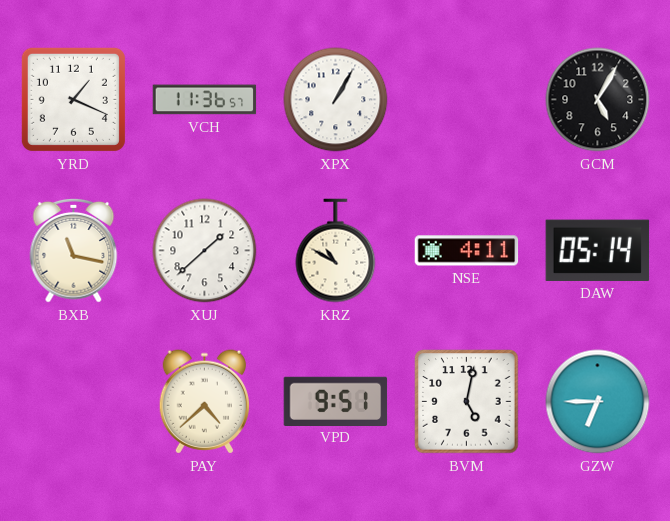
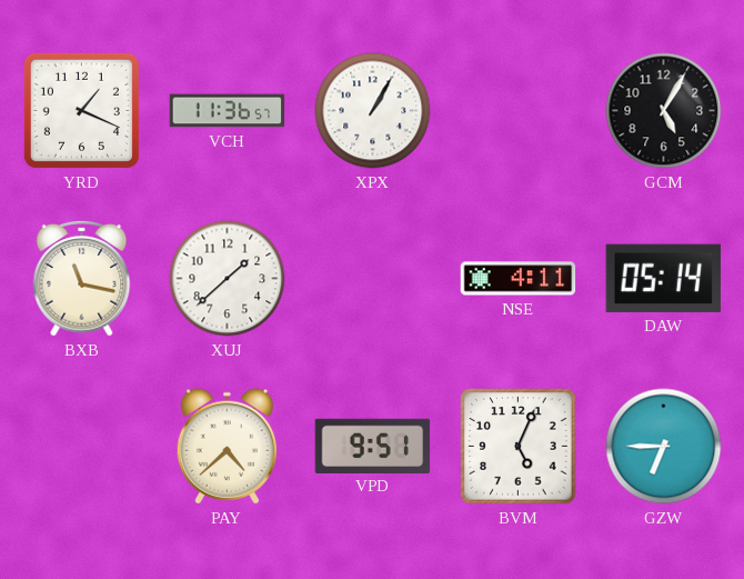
KRZ: 10:50 -> none (336, 251)
BVM: 5:02 -> 5:04 (519, 447)
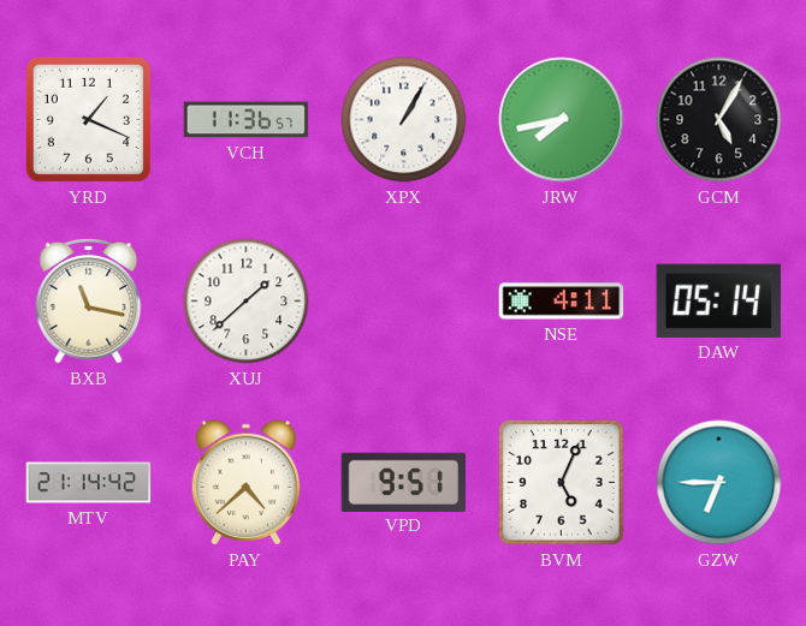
JRW: none -> 7:43 (562, 120)
MTV: none -> 21:14 (89, 483)
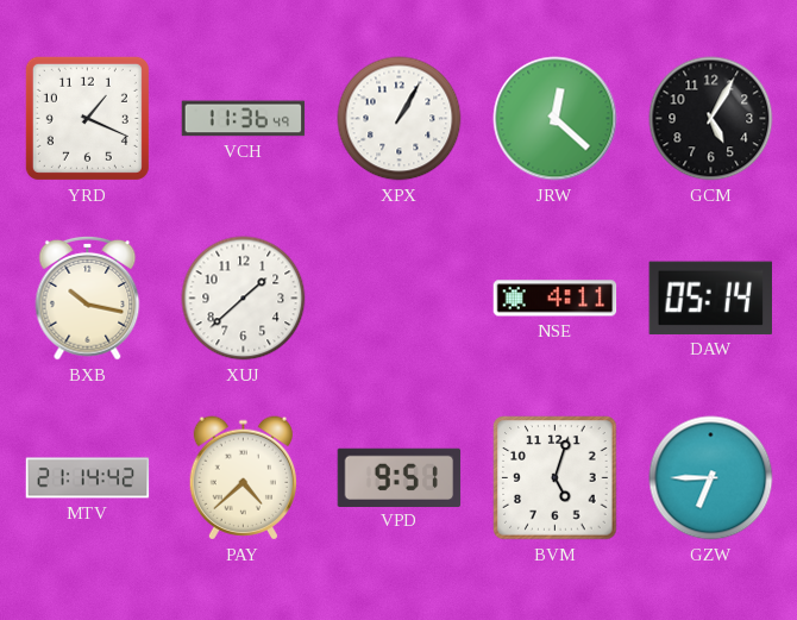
VCH: 11:36:57 -> 11:36:49 (244, 119)
JRW: 7:43 -> 12:22 (556, 119)
BXB: 11:17 -> 10:17 (88, 298)
BVM: 5:04 -> 5:03 (556, 478)
